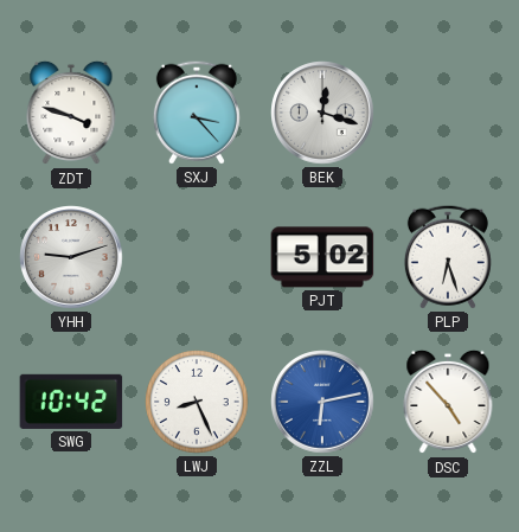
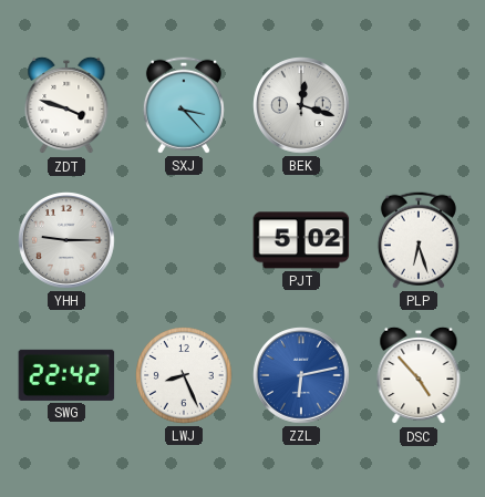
YHH: 9:12 -> 9:15 (66, 240)
SWG: 10:42 -> 22:42 (66, 375)
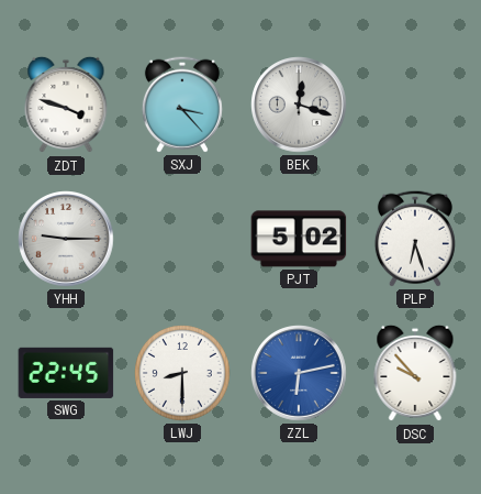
SWG: 22:42 -> 22:45 (66, 373)
LWJ: 8:26 -> 8:30 (183, 374)
DSC: 4:53 -> 9:53 (415, 373)
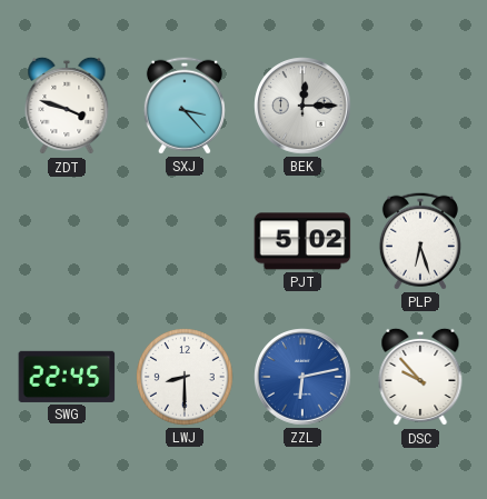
BEK: 12:18 -> 12:15 (302, 106)
YHH: 9:15 -> none (66, 239)
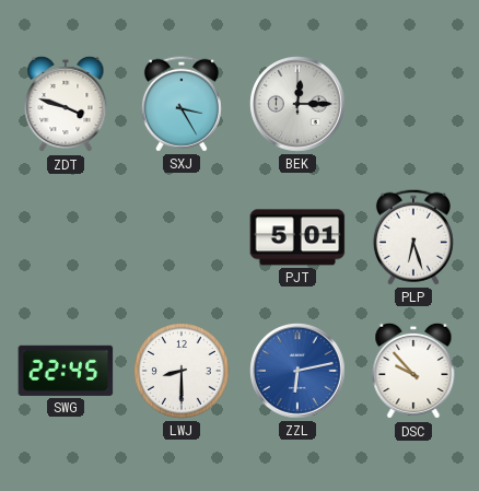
SXJ: 3:23 -> 3:25 (182, 104)
PJT: 5:02 -> 5:01 (297, 237)
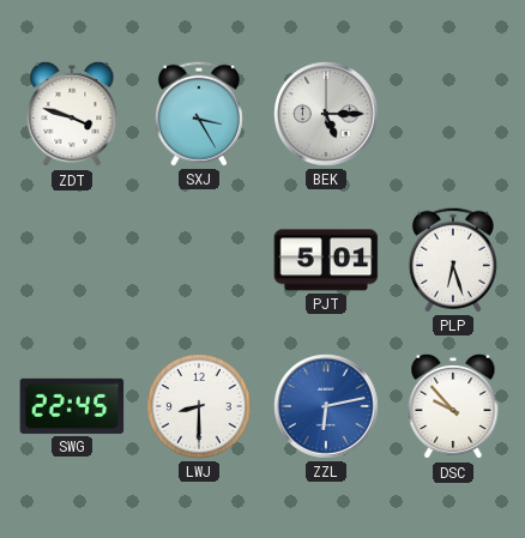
BEK: 12:15 -> 5:15 (326, 114)
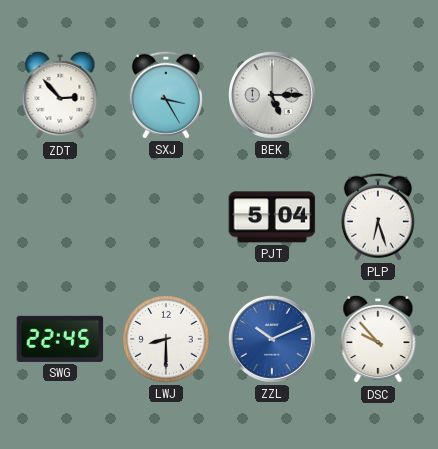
ZDT: 3:48 -> 2:53 (60, 95)
PJT: 5:01 -> 5:04 (272, 217)
ZZL: 6:13 -> 10:11 (272, 339)
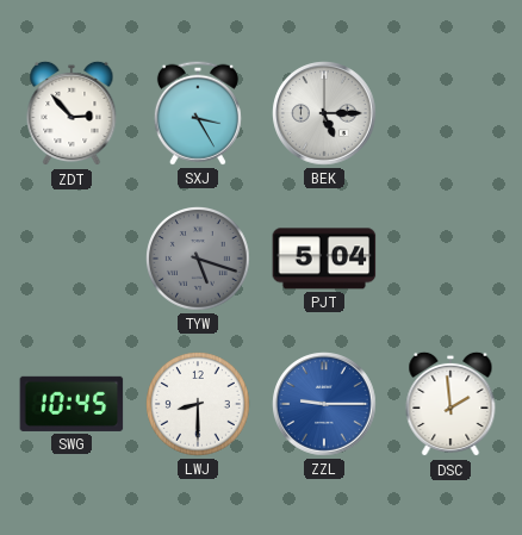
TYW: none -> 5:18 (199, 260)
PLP: 6:27 -> none (378, 217)
SWG: 22:45 -> 10:45 (72, 404)
ZZL: 10:11 -> 9:15 (324, 404)
DSC: 9:53 -> 1:59 (450, 404)
